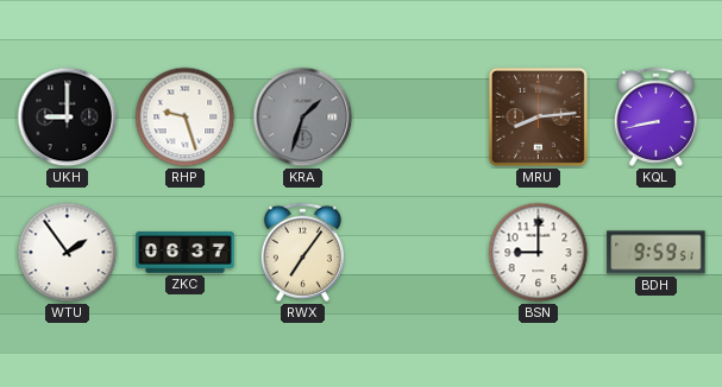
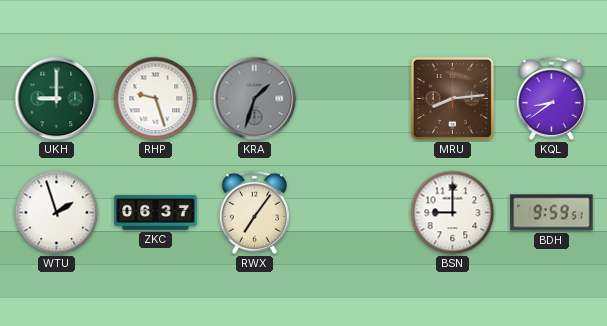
UKH dial: black -> green (57, 99)
KQL: 8:43 -> 8:39 (551, 98)
WTU: 1:54 -> 1:57 (57, 213)
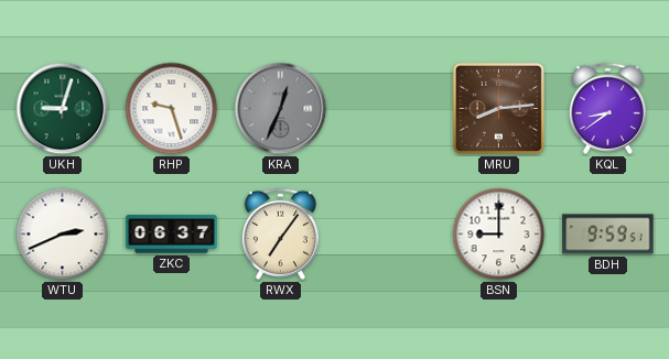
UKH: 9:00 -> 9:03 (63, 109)
KRA: 1:33 -> 12:34 (281, 109)
WTU: 1:57 -> 2:41 (63, 235)
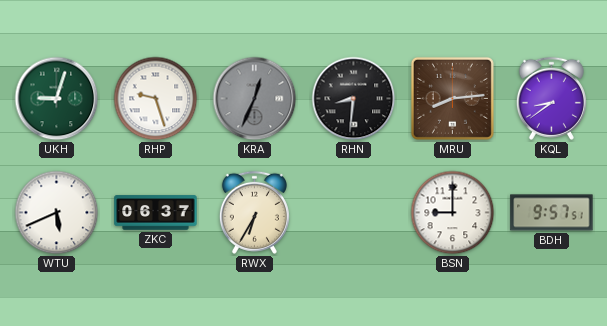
RHN: none -> 8:31 (354, 99)
WTU: 2:41 -> 5:41 (57, 213)
RWX: 7:06 -> 6:35 (254, 212)
BDH: 9:59 -> 9:57 (552, 213)
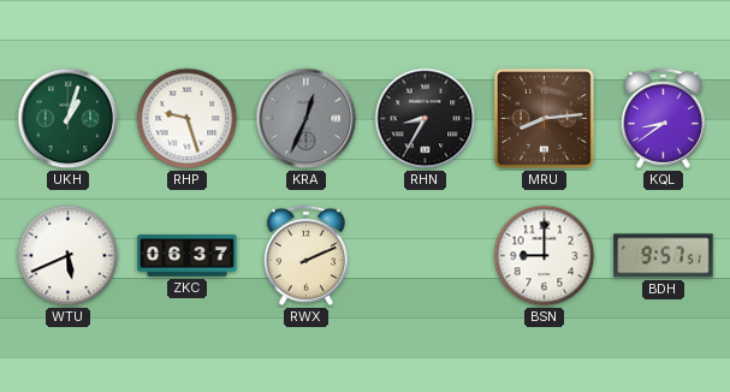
UKH: 9:03 -> 1:03 (69, 119)
RHN: 8:31 -> 8:35 (426, 119)
RWX: 6:35 -> 2:11 (305, 255)
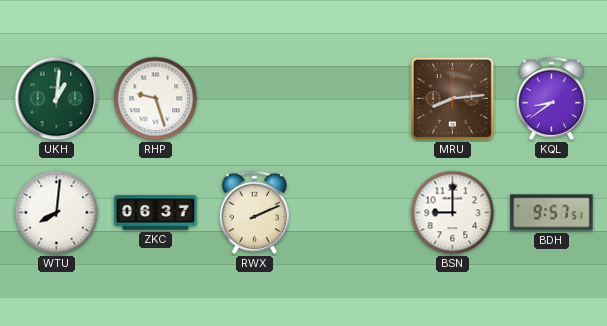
UKH: 1:03 -> 1:01 (57, 99)
KRA: 12:34 -> none (307, 119)
RHN: 8:35 -> none (426, 119)
WTU: 5:41 -> 8:01 (57, 213)
